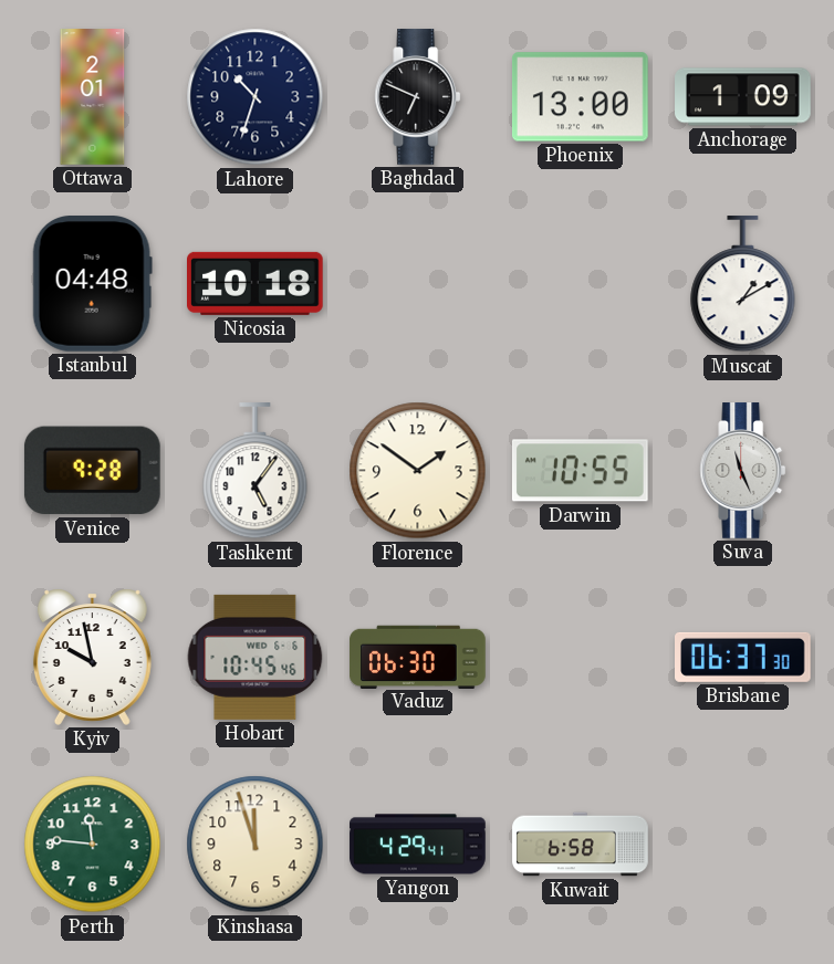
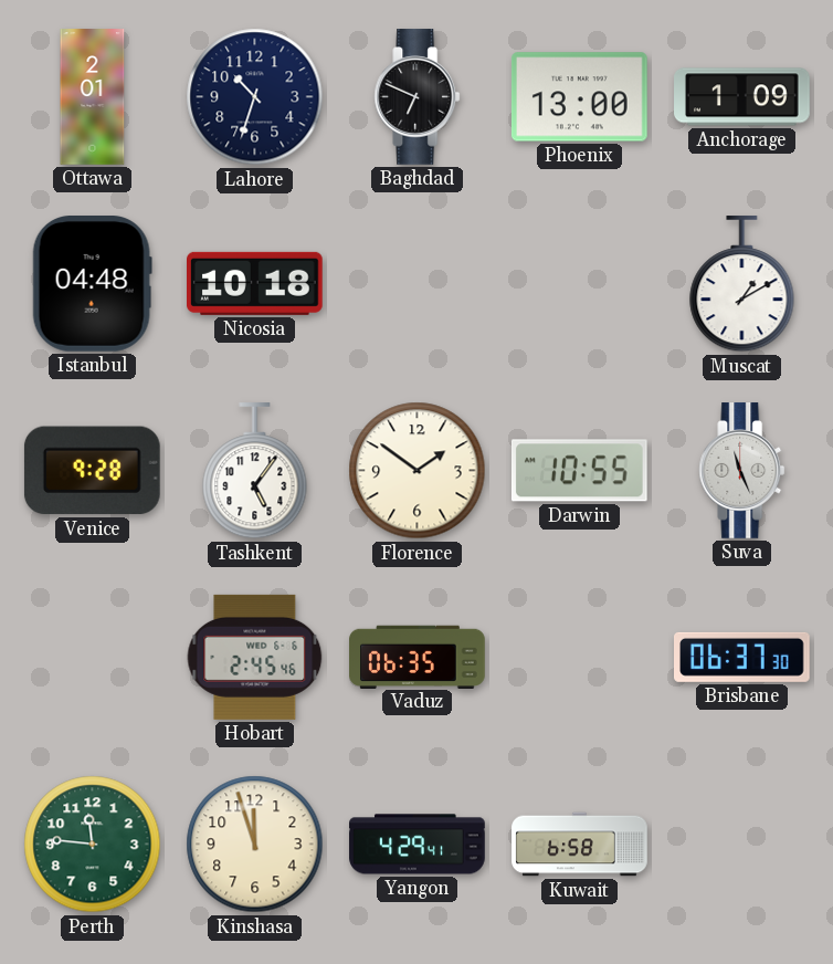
Kyiv: 9:58 -> none (92, 657)
Hobart: 10:45 -> 2:45 (255, 657)
Vaduz: 06:30 -> 06:35 (418, 657)
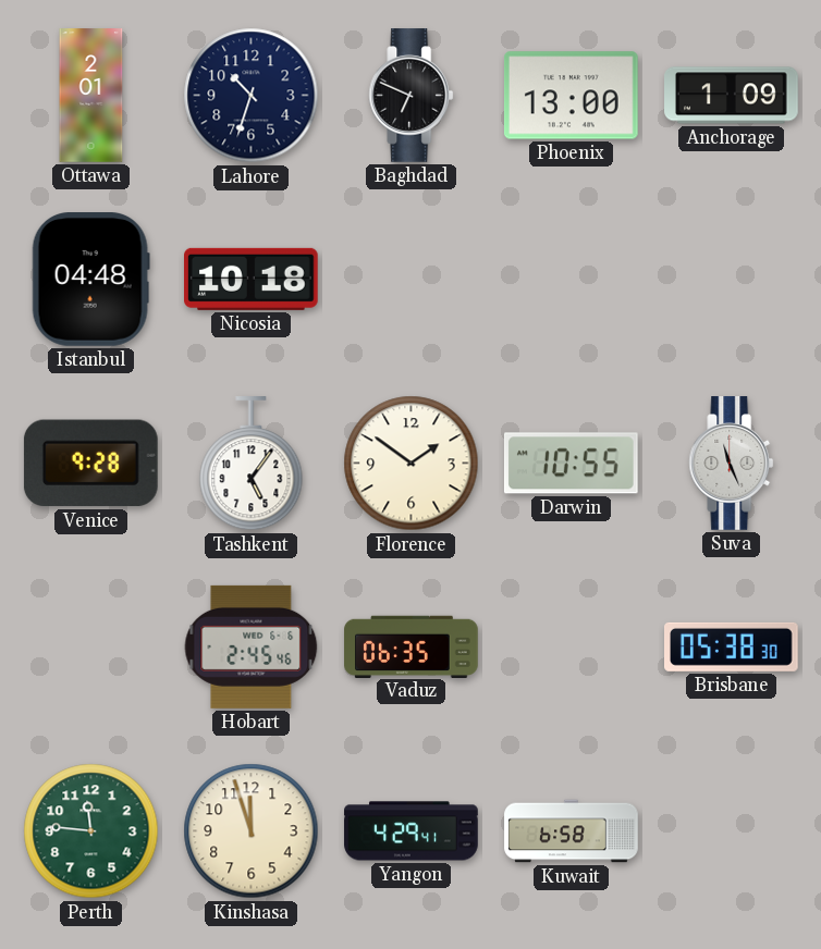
Muscat: 1:10 -> none (742, 285)
Brisbane: 06:37 -> 05:38 (732, 646)
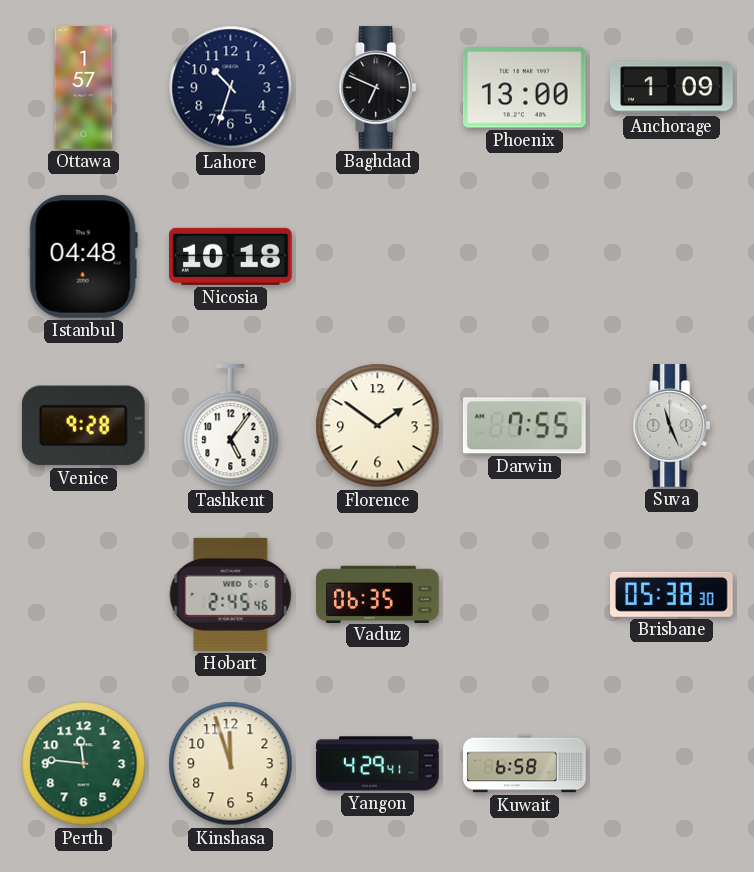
Ottawa: 2:01 -> 1:57 (84, 88)
Darwin: 10:55 -> 7:55 (524, 426)
